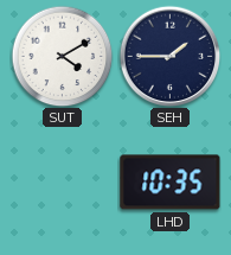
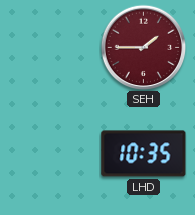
SUT: 4:10 -> none (62, 56)
SEH dial: navy -> burgundy (143, 47)
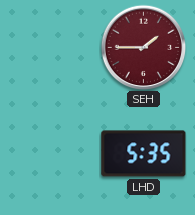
LHD: 10:35 -> 5:35 (144, 154)
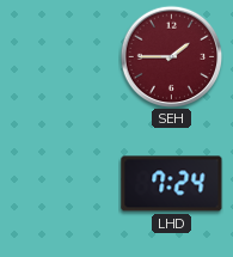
LHD: 5:35 -> 7:24 (172, 184)
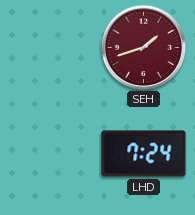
SEH: 1:45 -> 1:42 (143, 47)
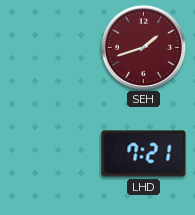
LHD: 7:24 -> 7:21 (144, 154)
